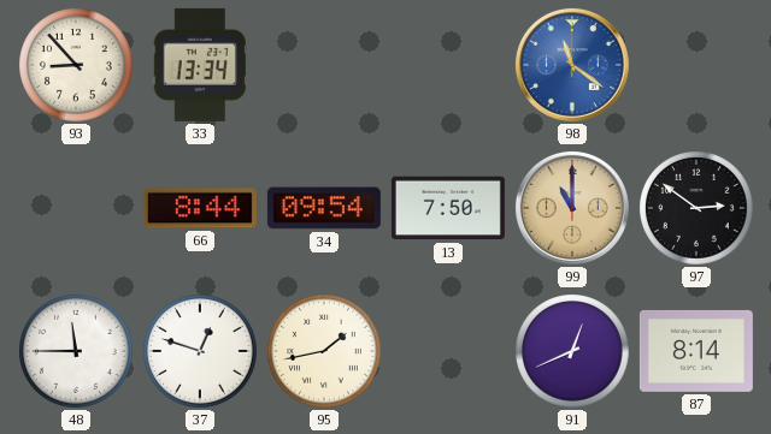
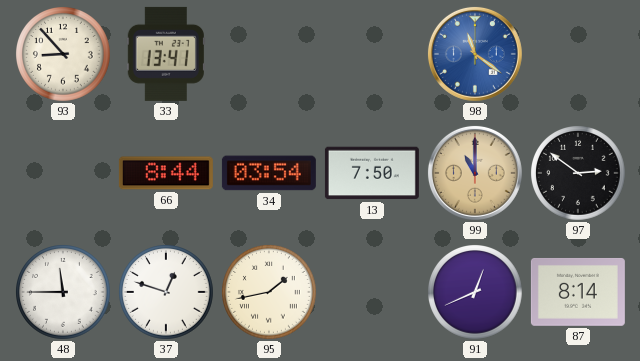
33: 13:34 -> 13:41 (166, 54)
34: 09:54 -> 03:54 (269, 173)
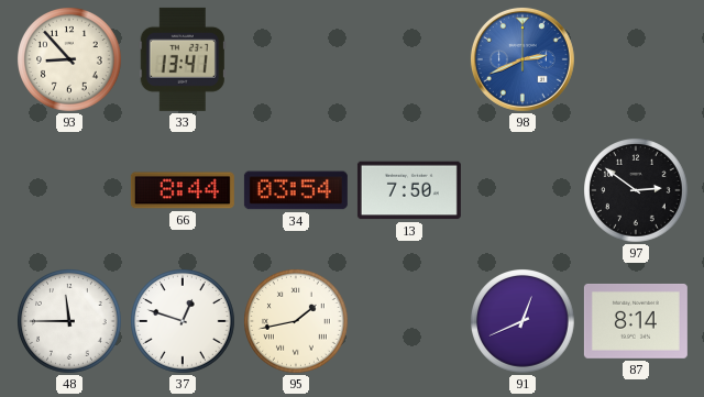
98: 11:21 -> 2:41 (522, 59)
99: 11:00 -> none (475, 173)
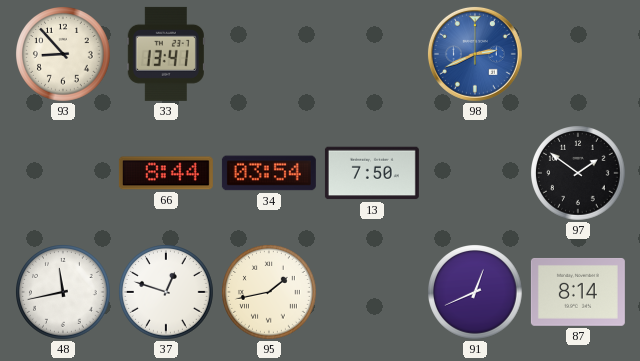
97: 2:51 -> 1:51 (579, 174)
48: 11:45 -> 11:43 (64, 293)
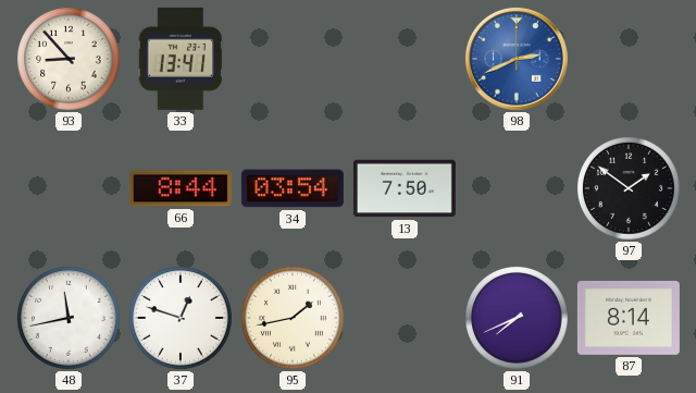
91: 12:41 -> 7:41 (518, 319)
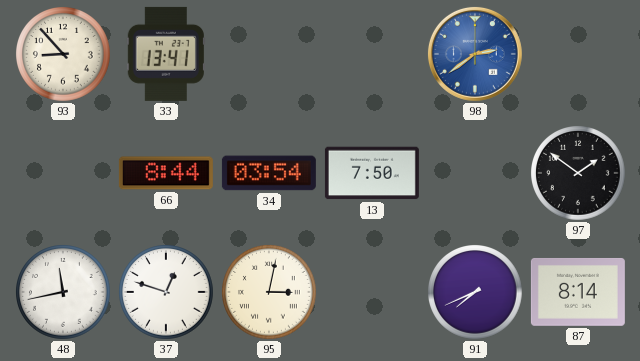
98: 2:41 -> 2:39 (475, 54)
95: 1:43 -> 3:02 (270, 293)
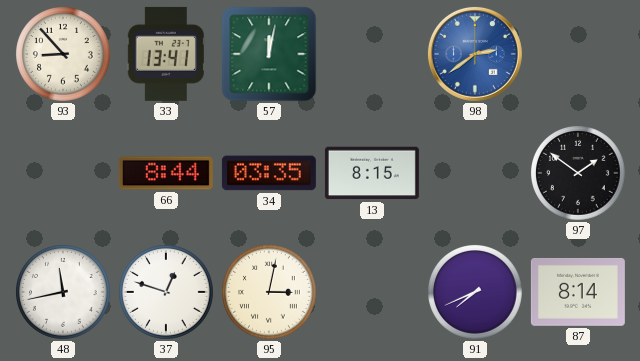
57: none -> 12:02 (269, 54)
34: 03:54 -> 03:35 (269, 173)
13: 7:50 -> 8:15 (372, 173)
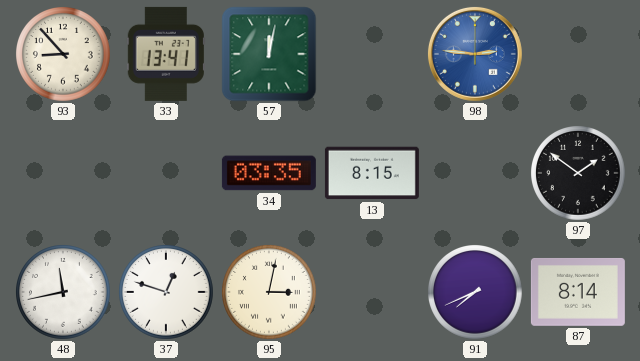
98: 2:39 -> 2:46 (475, 54)
66: 8:44 -> none (166, 173)
